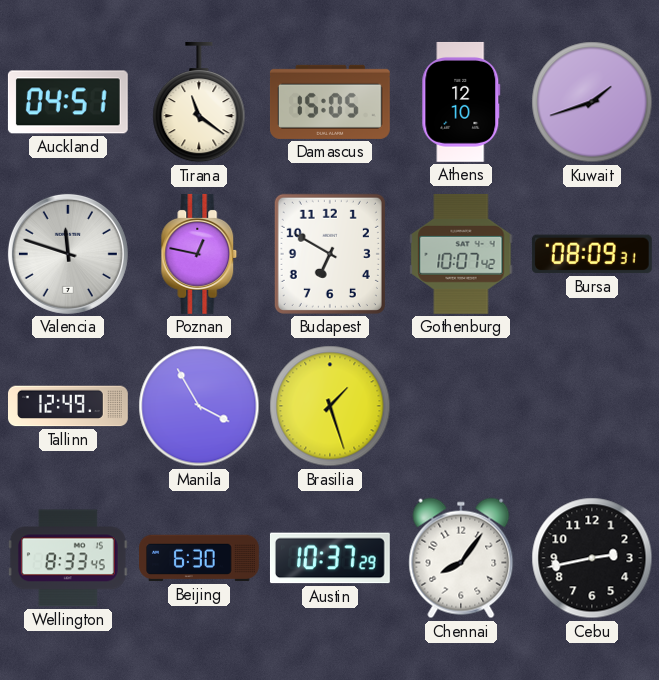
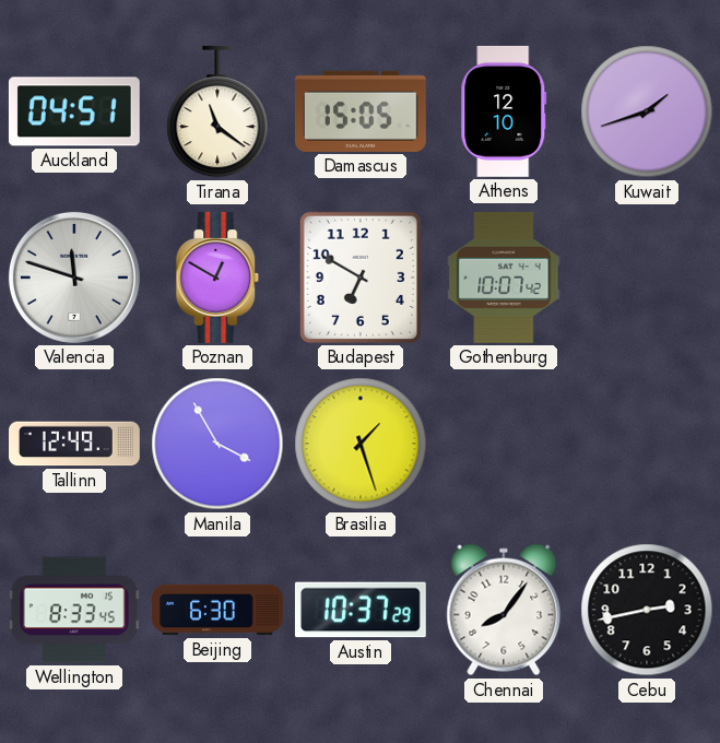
Poznan: 12:47 -> 12:50 (217, 278)
Bursa: 08:09 -> none (592, 254)
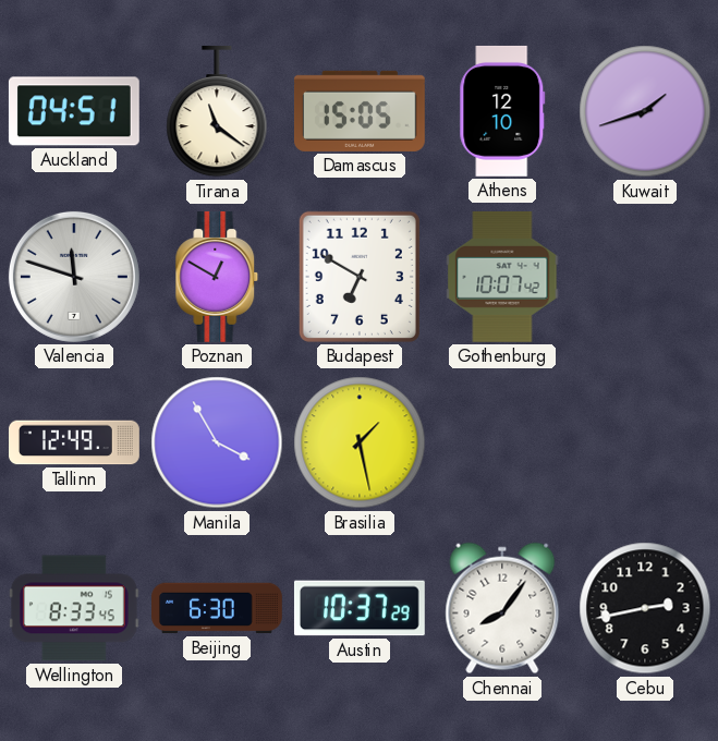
Brasilia: 1:27 -> 1:28 (360, 442)
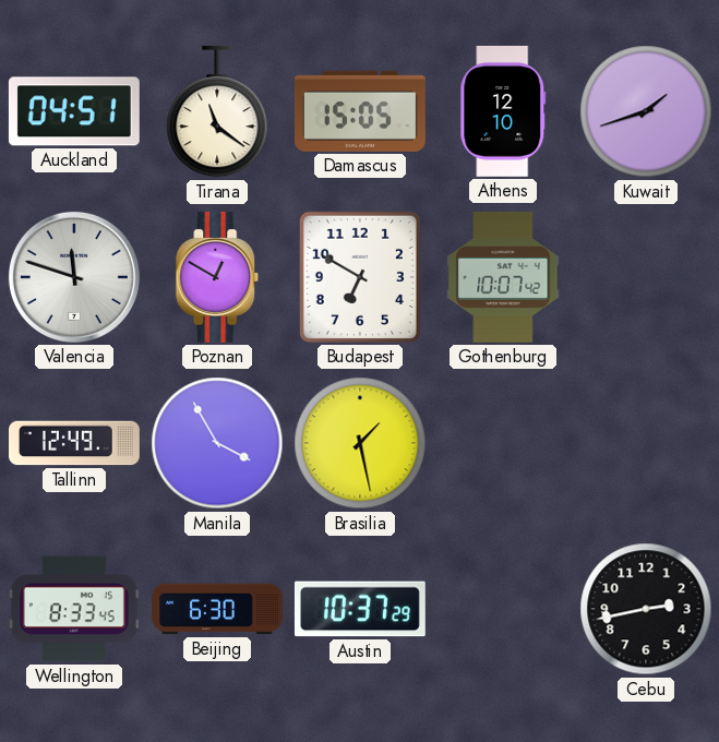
Chennai: 8:06 -> none (502, 608)
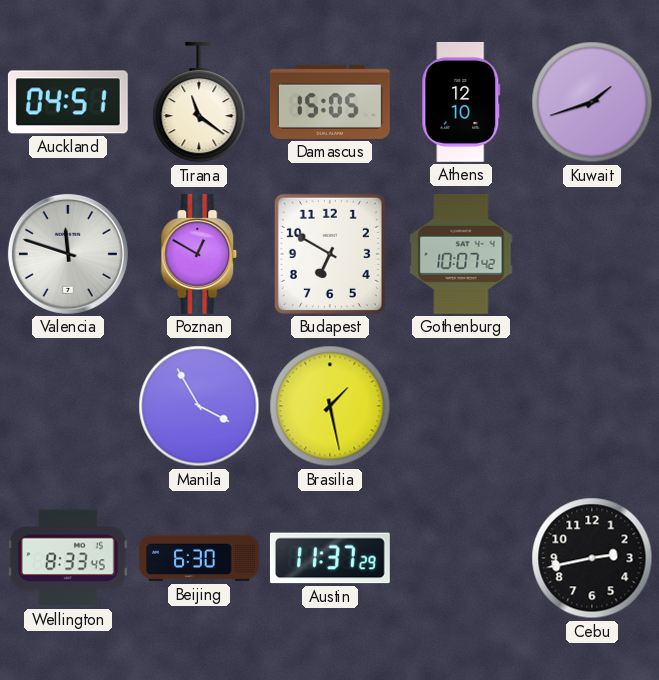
Tallinn: 12:49 -> none (75, 443)
Austin: 10:37 -> 11:37 (330, 558)
